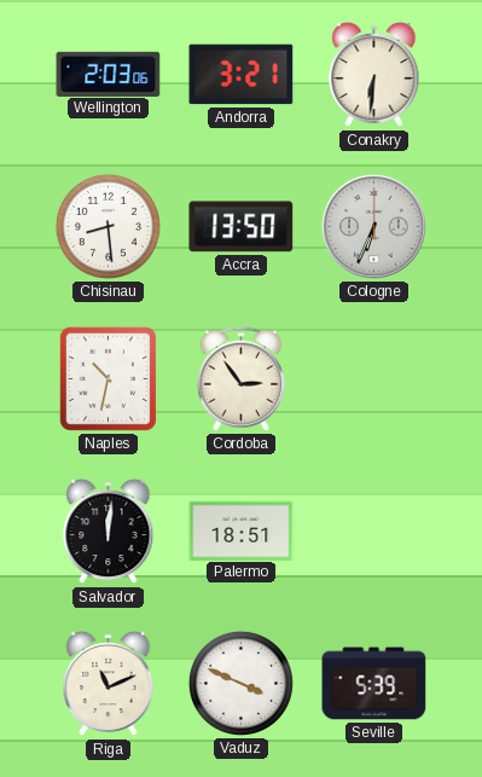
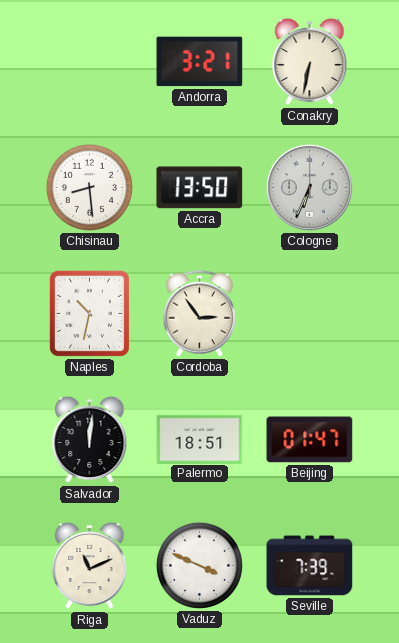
Wellington: 2:03 -> none (109, 74)
Conakry: 6:31 -> 6:32 (310, 62)
Beijing: none -> 01:47 (310, 440)
Seville: 5:39 -> 7:39 (310, 566)
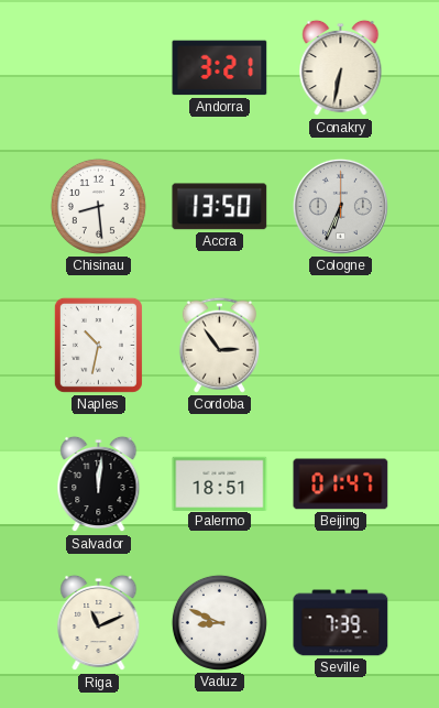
Vaduz: 3:49 -> 8:49 (219, 622)
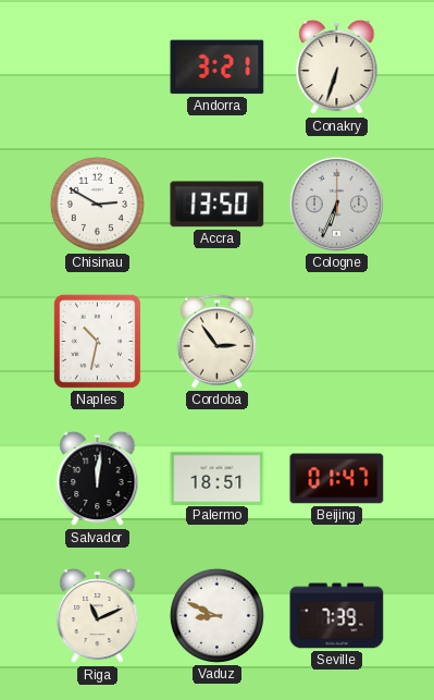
Conakry: 6:32 -> 6:33 (337, 67)
Chisinau: 8:29 -> 2:50 (97, 204)
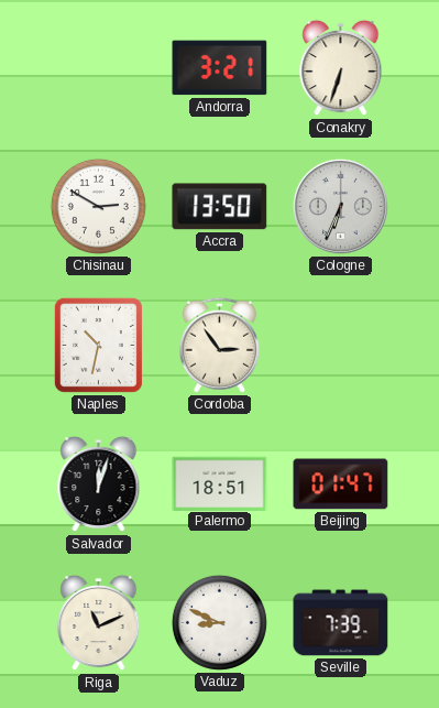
Salvador: 12:01 -> 12:03 (99, 484)
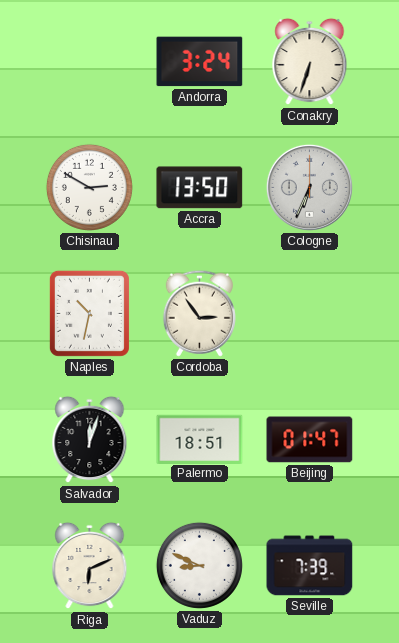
Andorra: 3:21 -> 3:24 (200, 62)
Riga: 11:11 -> 6:11 (90, 566)
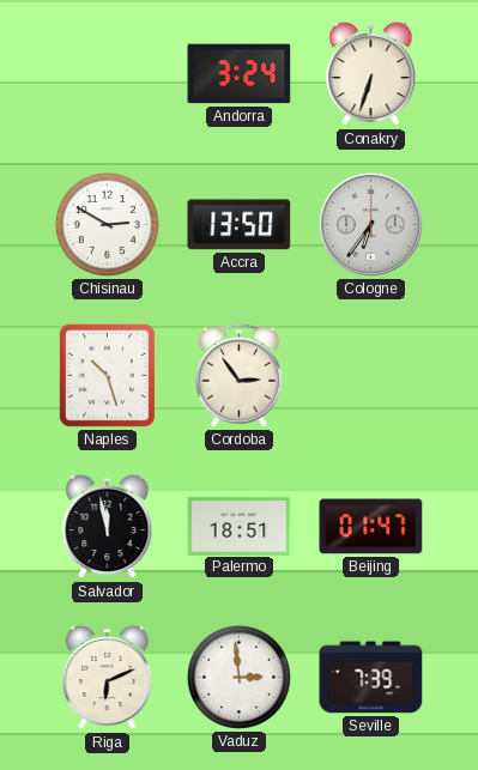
Cologne: 6:34 -> 6:36 (370, 224)
Naples: 10:32 -> 10:27 (107, 375)
Salvador: 12:03 -> 11:58 (108, 527)
Vaduz: 8:49 -> 2:59 (238, 677)
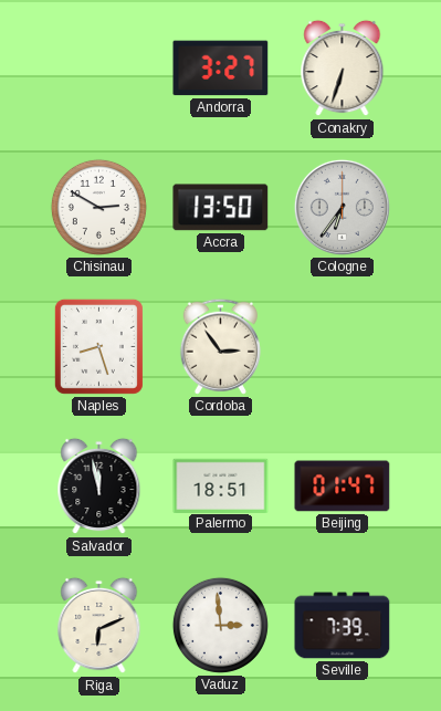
Andorra: 3:24 -> 3:27 (221, 69)
Naples: 10:27 -> 8:27 (98, 346)
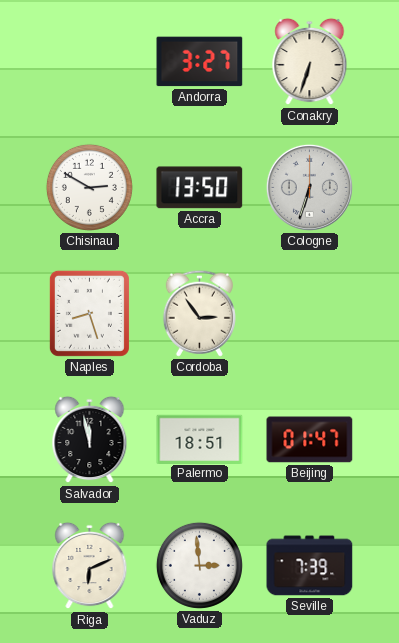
Cologne: 6:36 -> 6:33 (309, 187)
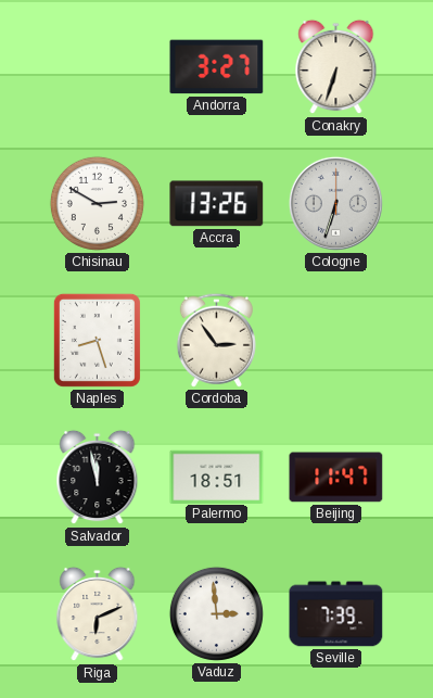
Accra: 13:50 -> 13:26 (217, 204)
Beijing: 01:47 -> 11:47 (336, 478)
